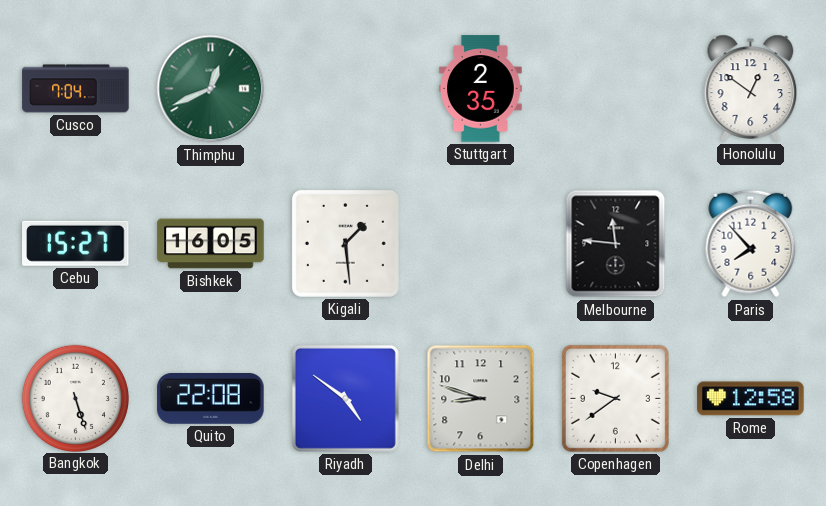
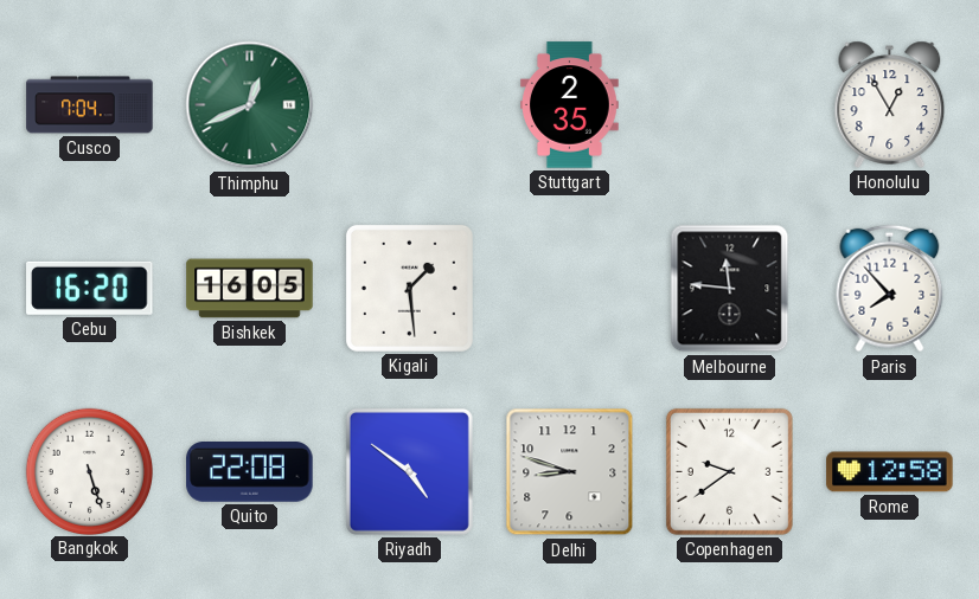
Honolulu: 12:51 -> 12:55 (890, 104)
Cebu: 15:27 -> 16:20 (90, 288)
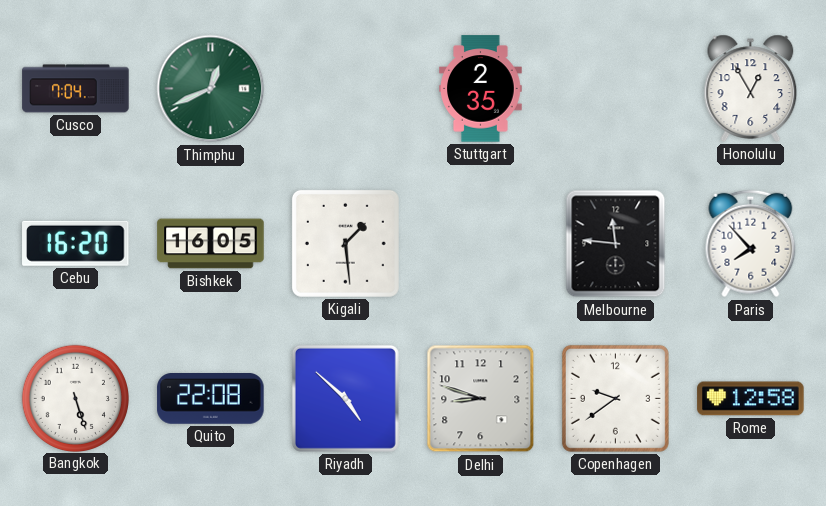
Riyadh: 4:51 -> 4:52 (345, 398)
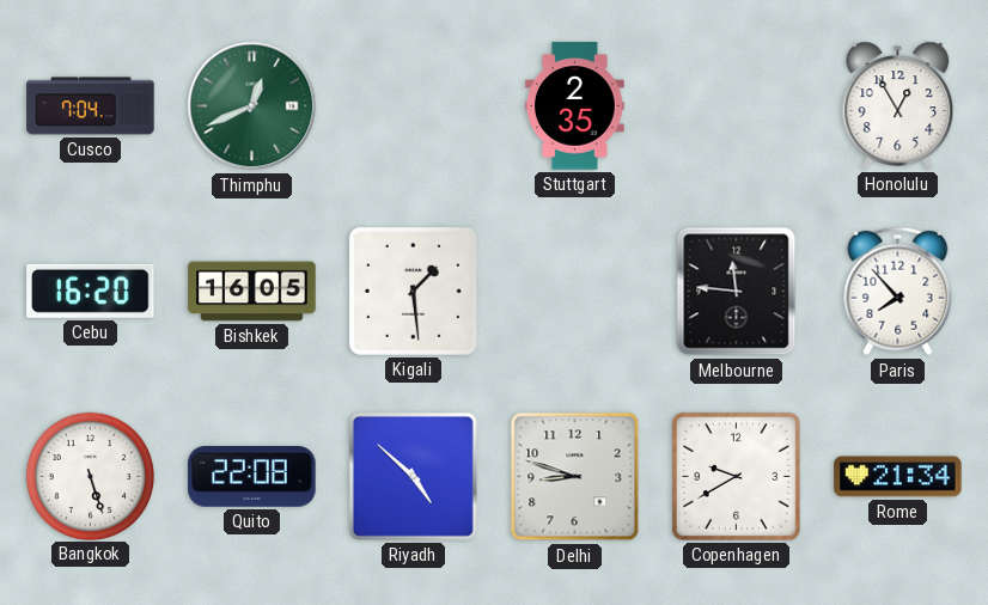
Copenhagen: 9:39 -> 9:40 (736, 476)
Rome: 12:58 -> 21:34 (898, 477)
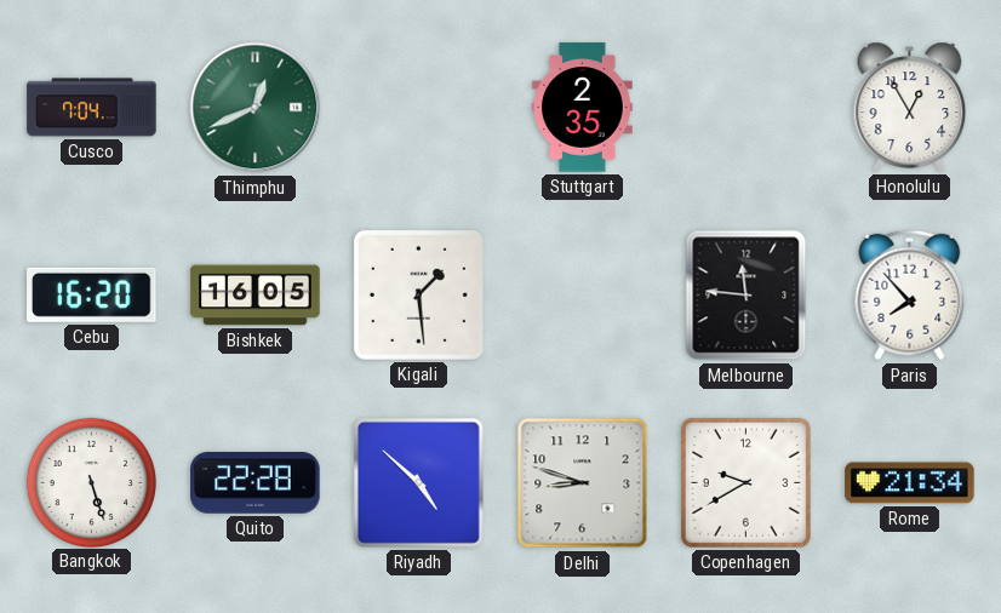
Quito: 22:08 -> 22:28 (256, 483)
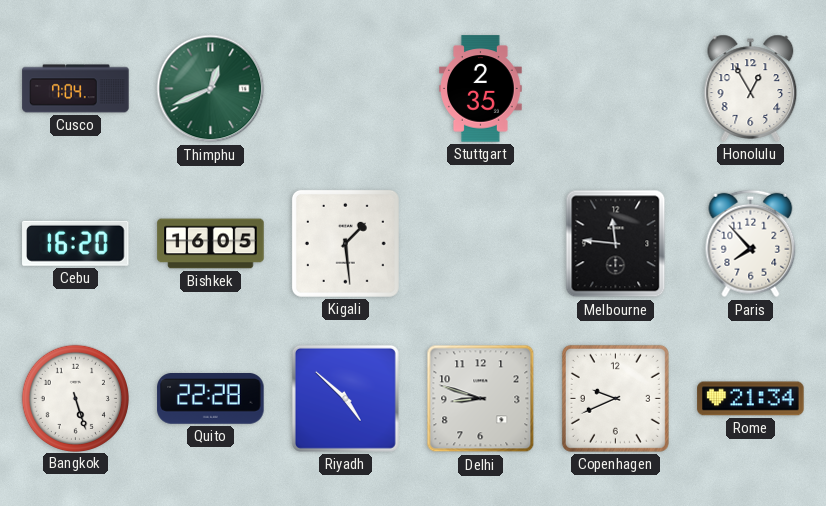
Copenhagen: 9:40 -> 9:41 (615, 398)
